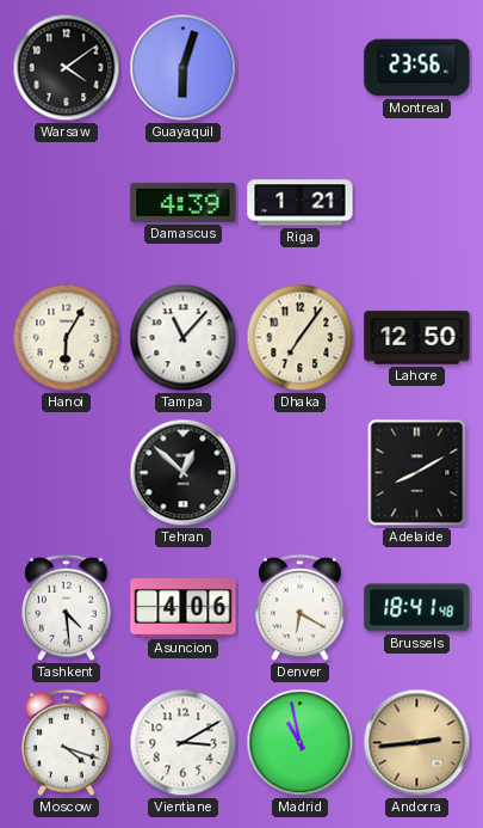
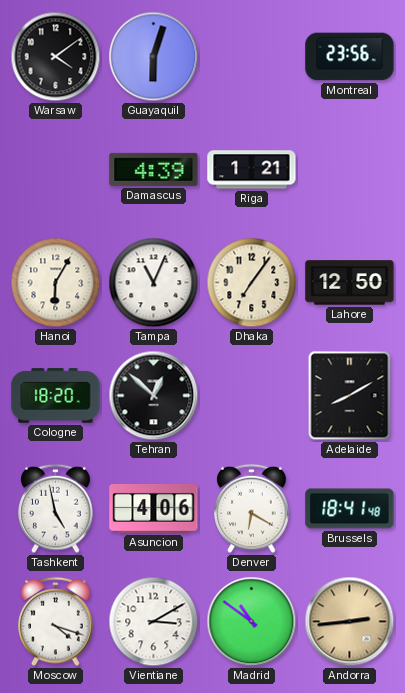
Tampa: 11:07 -> 11:04 (154, 283)
Cologne: none -> 18:20 (56, 396)
Tashkent: 4:29 -> 4:58 (56, 509)
Madrid: 10:58 -> 10:51 (252, 622)
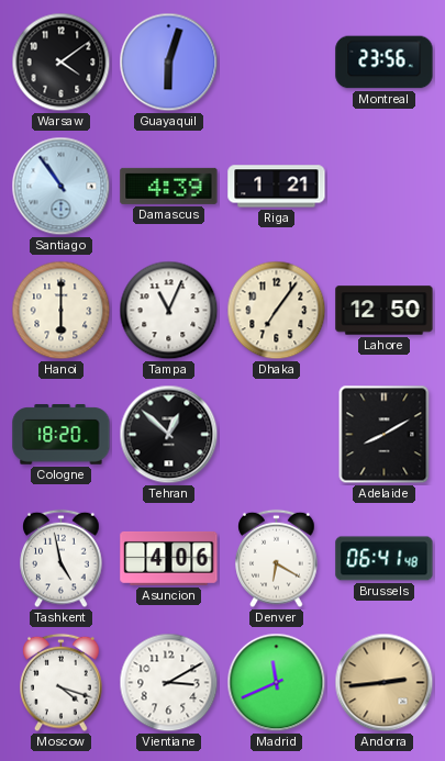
Santiago: none -> 10:54 (62, 187)
Hanoi: 6:05 -> 6:00 (62, 311)
Brussels: 18:41 -> 06:41 (385, 559)
Madrid: 10:51 -> 11:41 (277, 683)
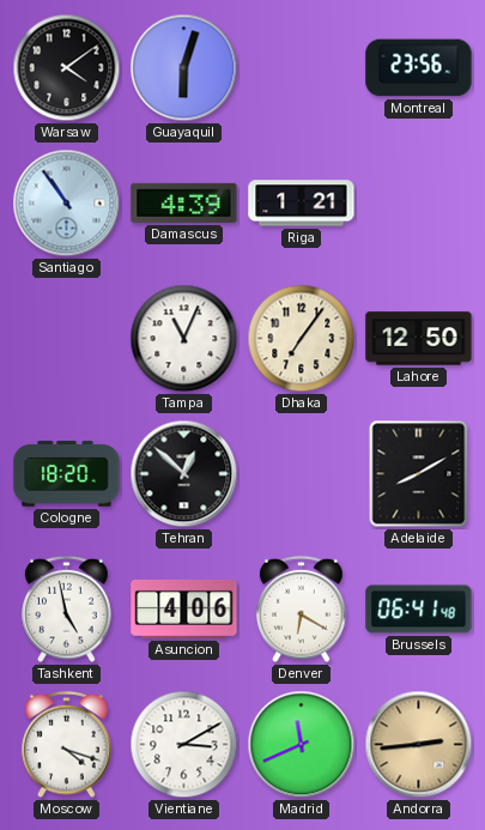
Hanoi: 6:00 -> none (62, 311)
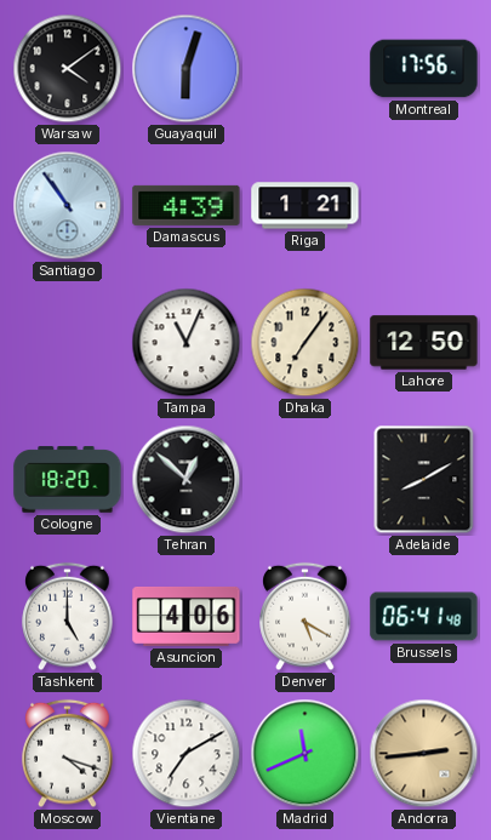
Montreal: 23:56 -> 17:56 (424, 69)
Tashkent: 4:58 -> 5:00 (68, 617)
Denver: 6:20 -> 5:20 (306, 617)
Vientiane: 3:10 -> 7:10 (187, 754)
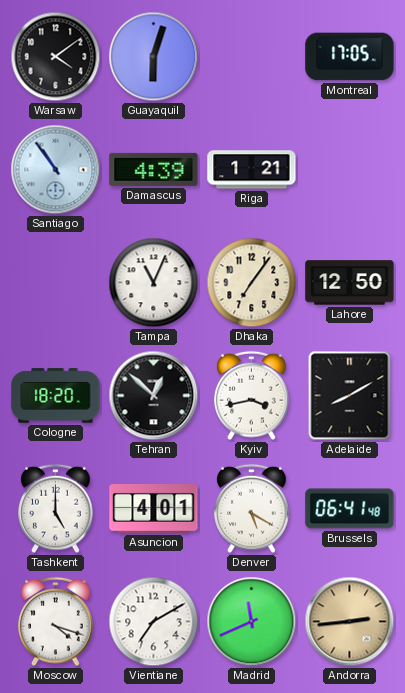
Montreal: 17:56 -> 17:05 (350, 57)
Kyiv: none -> 3:43 (252, 396)
Asuncion: 4:06 -> 4:01 (154, 508)
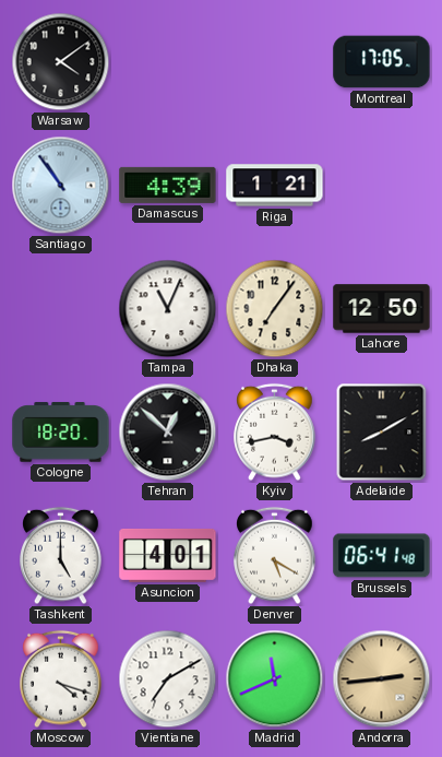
Guayaquil: 6:03 -> none (154, 57)
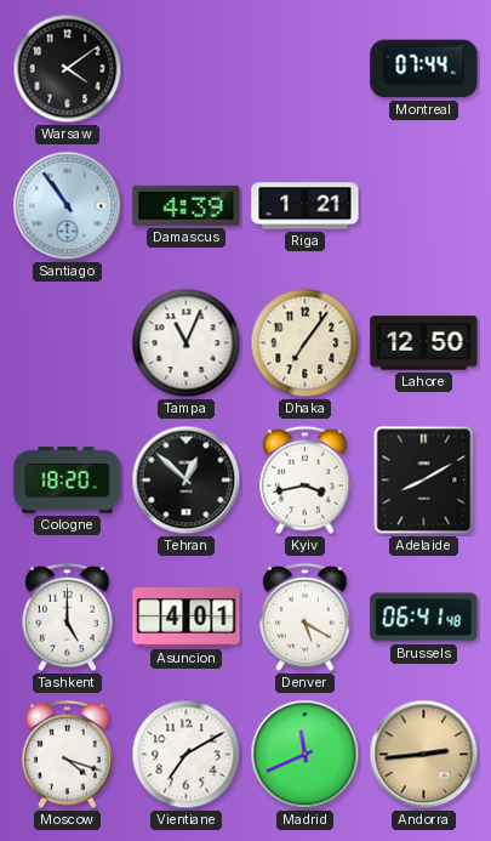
Montreal: 17:05 -> 07:44 (424, 69)
